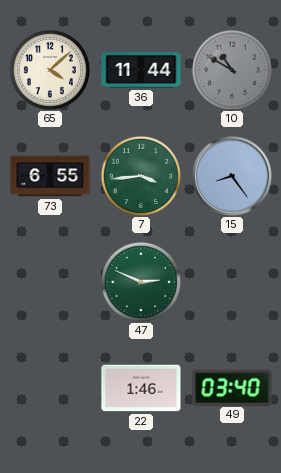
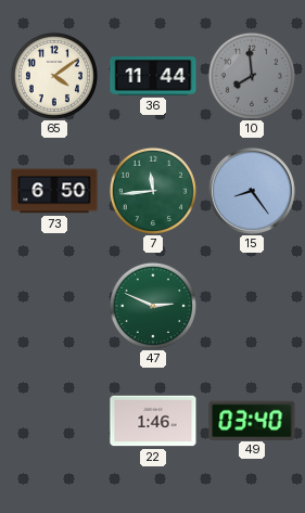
65: 4:08 -> 4:09 (54, 76)
10: 10:50 -> 7:59 (252, 76)
73: 6:55 -> 6:50 (54, 191)
7: 3:44 -> 11:44 (153, 191)
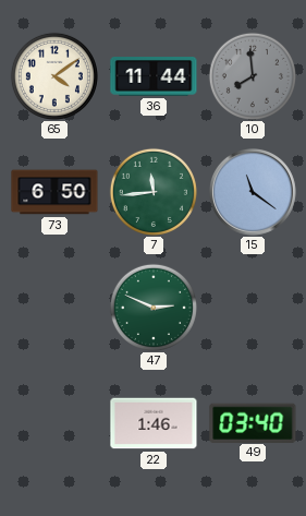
15: 8:24 -> 11:21 (253, 192)
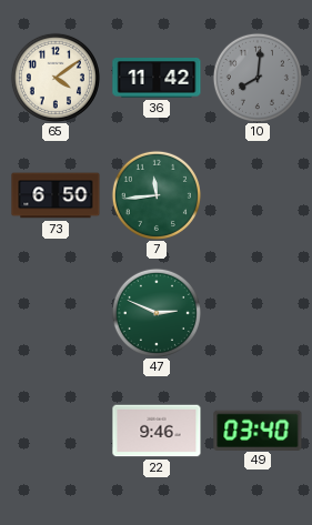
36: 11:44 -> 11:42 (157, 79)
10: 7:59 -> 8:01 (258, 78)
15: 11:21 -> none (253, 192)
22: 1:46 -> 9:46 (157, 431)
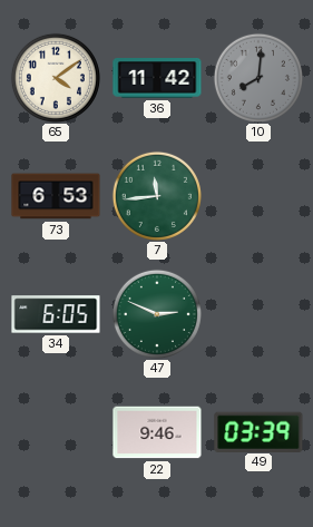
73: 6:50 -> 6:53 (56, 196)
34: none -> 6:05 (56, 314)
49: 03:40 -> 03:39 (258, 431)
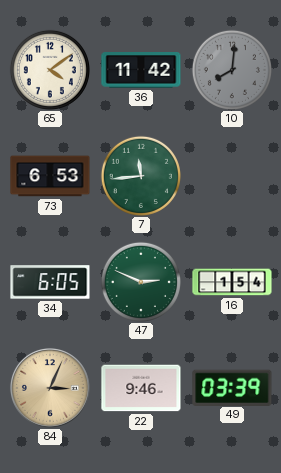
16: none -> 1:54 (232, 282)
84: none -> 3:04 (50, 388)
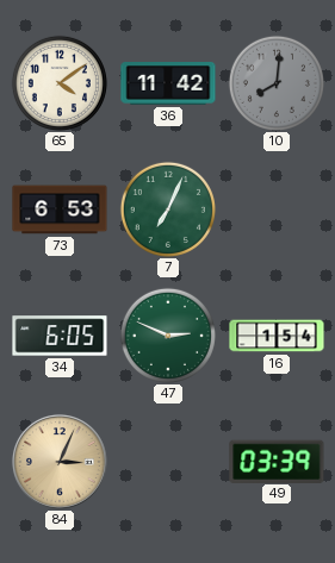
7: 11:44 -> 7:04 (168, 209)
22: 9:46 -> none (141, 388)
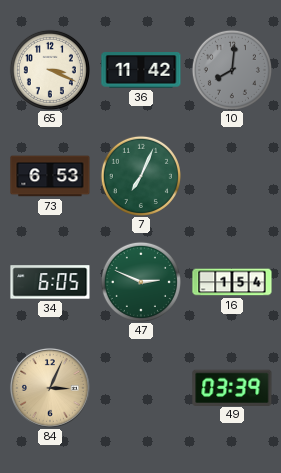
65: 4:09 -> 3:19 (50, 70)
